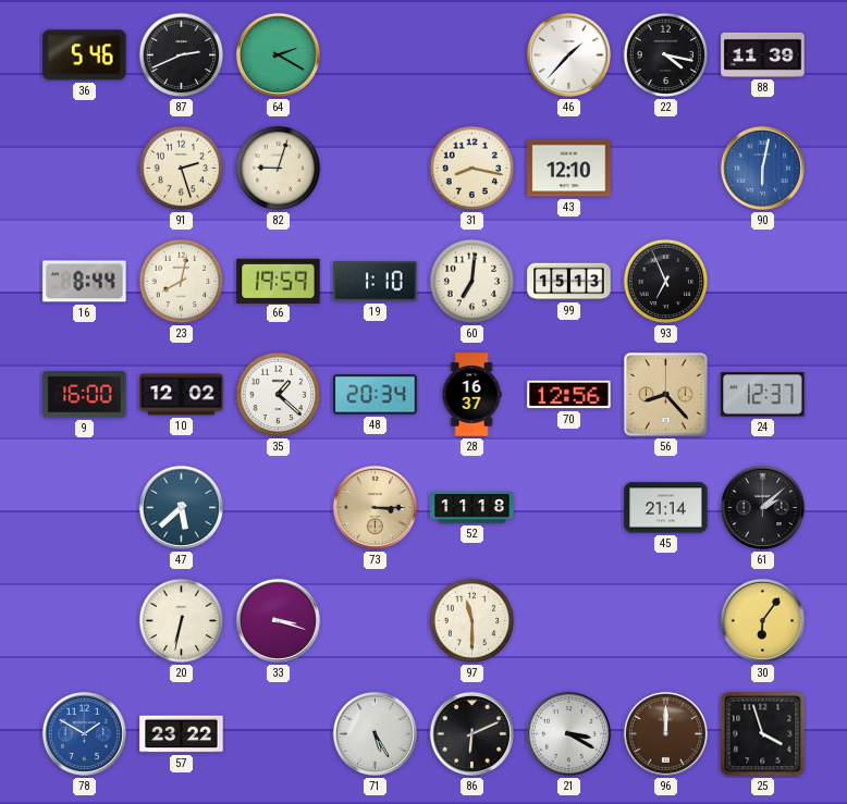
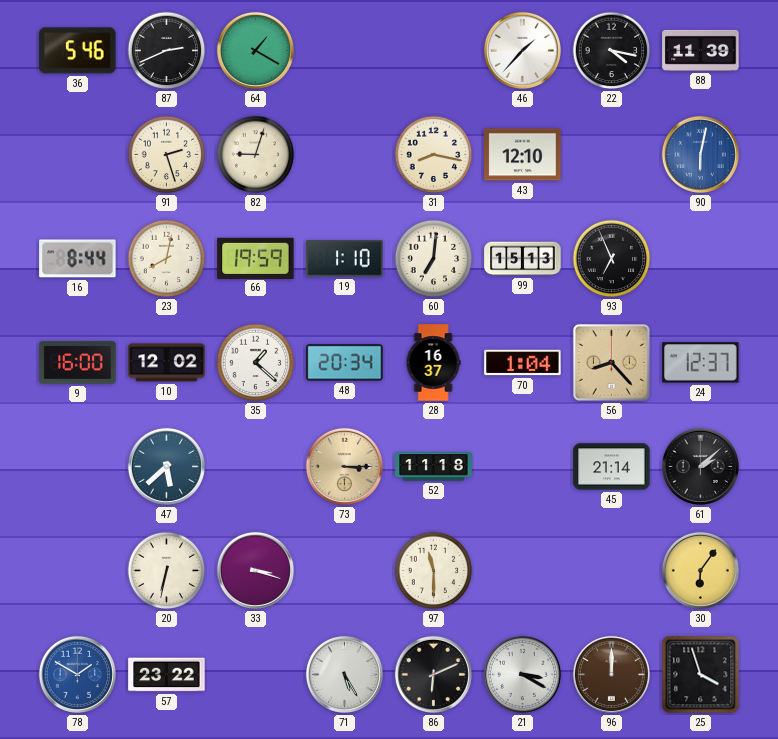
64: 2:20 -> 1:20 (255, 50)
70: 12:56 -> 1:04 (523, 363)
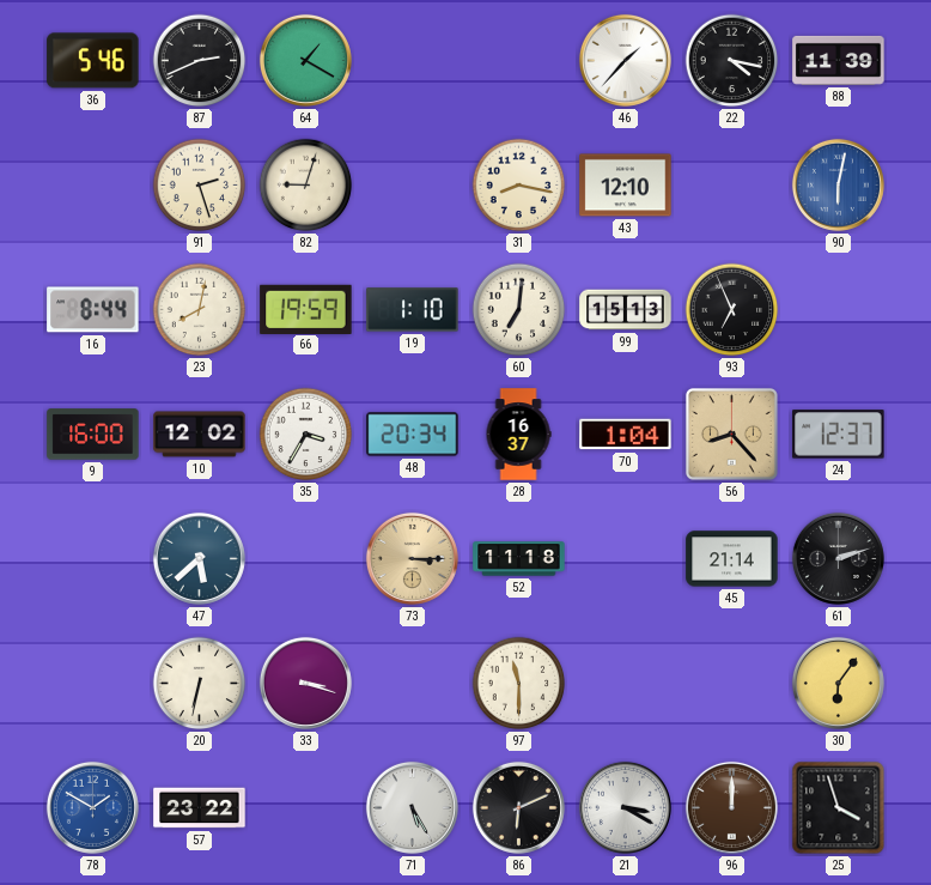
35: 1:22 -> 3:35 (306, 435)
61: 2:08 -> 2:12 (838, 558)
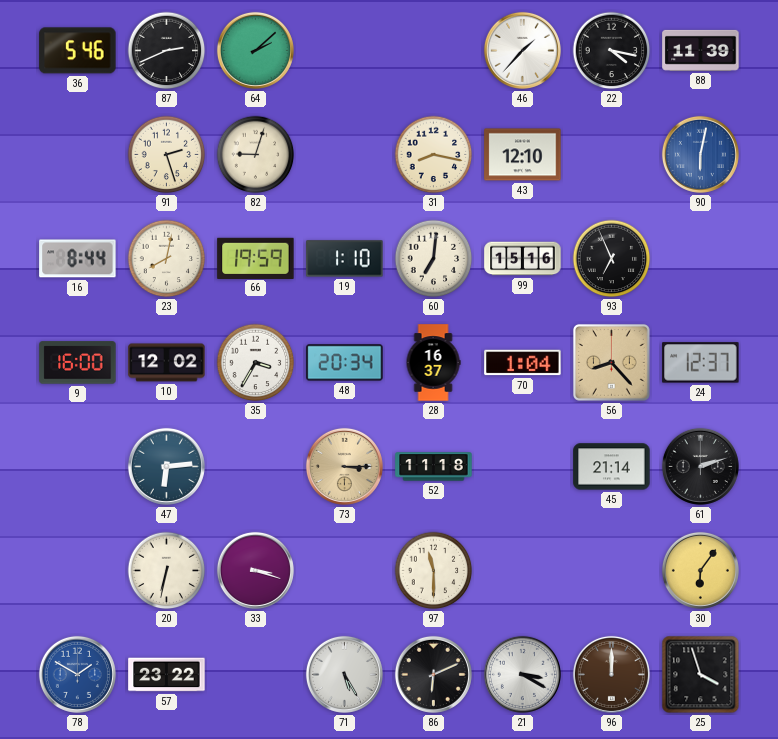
64: 1:20 -> 2:08 (255, 50)
99: 15:13 -> 15:16 (523, 259)
47: 5:38 -> 6:14 (166, 466)
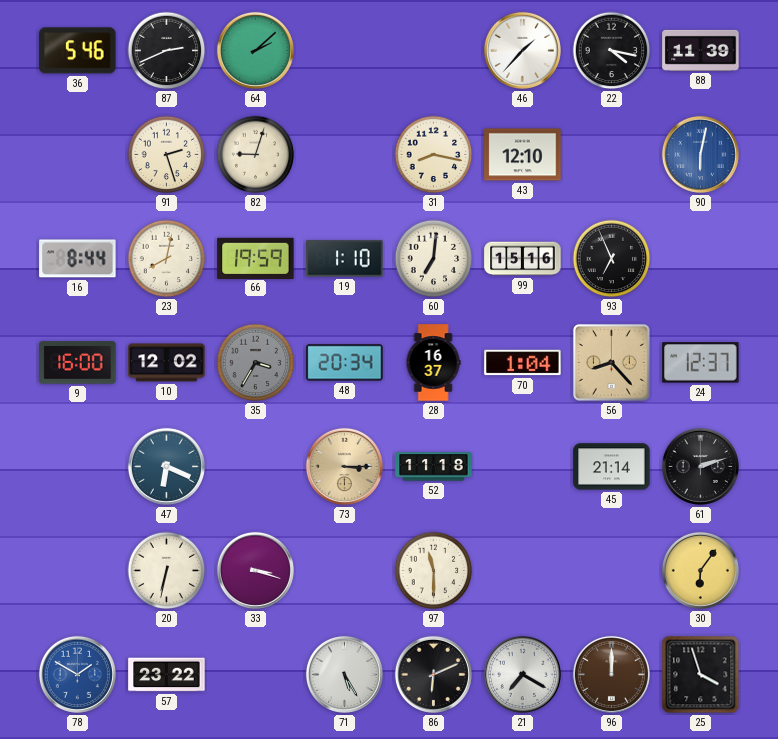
35 dial: white -> grey (256, 363)
47: 6:14 -> 6:19 (166, 466)
21: 3:20 -> 7:20 (522, 674)
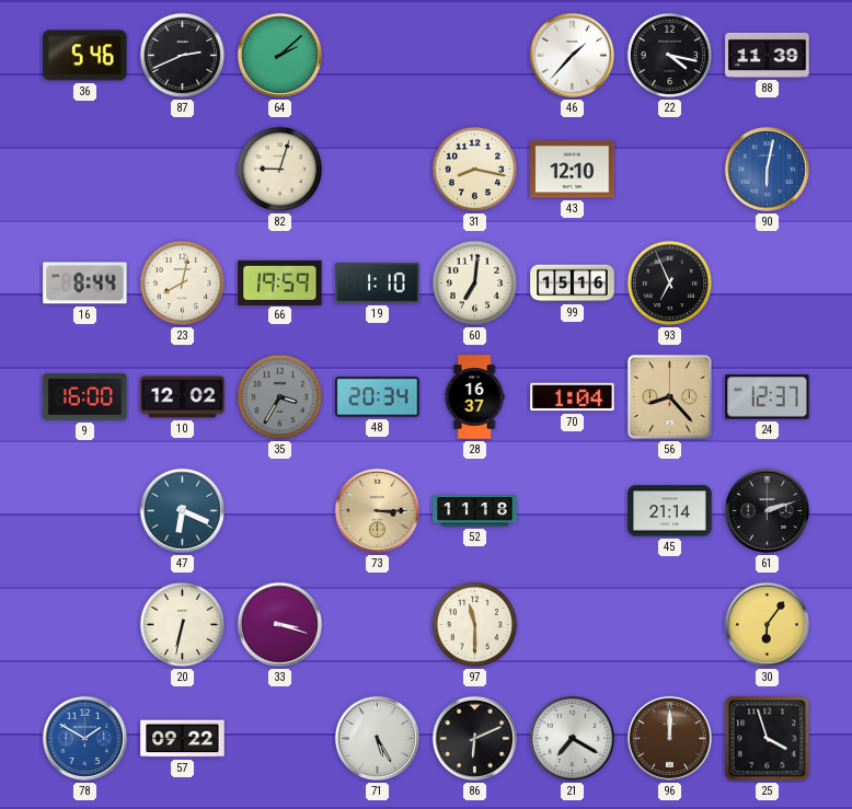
91: 2:27 -> none (167, 155)
57: 23:22 -> 09:22 (183, 739)
